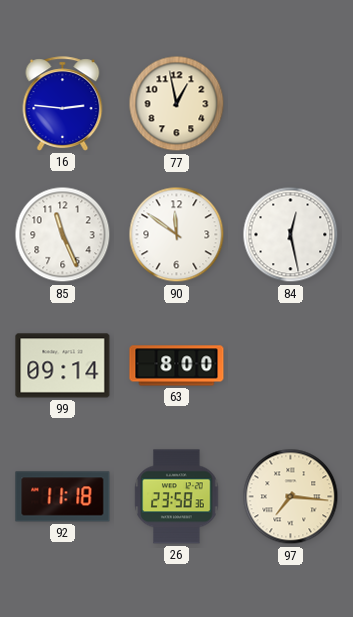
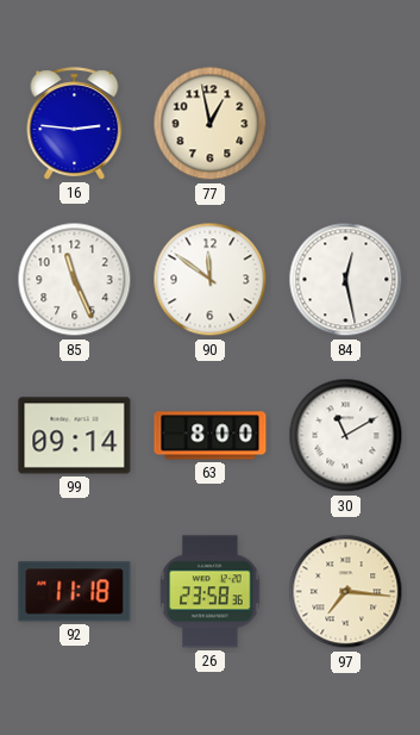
30: none -> 11:10 (346, 436)
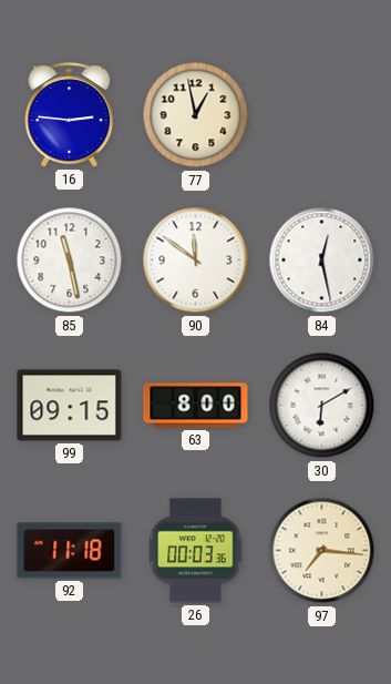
85: 11:26 -> 11:28 (70, 261)
99: 09:14 -> 09:15 (70, 406)
30: 11:10 -> 6:10 (322, 406)
26: 23:58 -> 00:03 (196, 551)
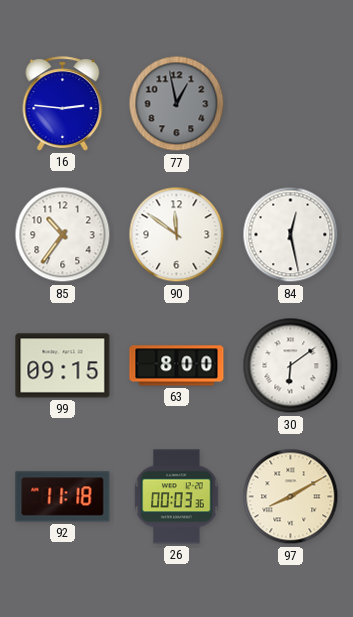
77 dial: cream -> grey (177, 104)
85: 11:28 -> 10:36 (63, 235)
30: 6:10 -> 6:09 (291, 366)
97: 7:16 -> 8:10 (291, 497)
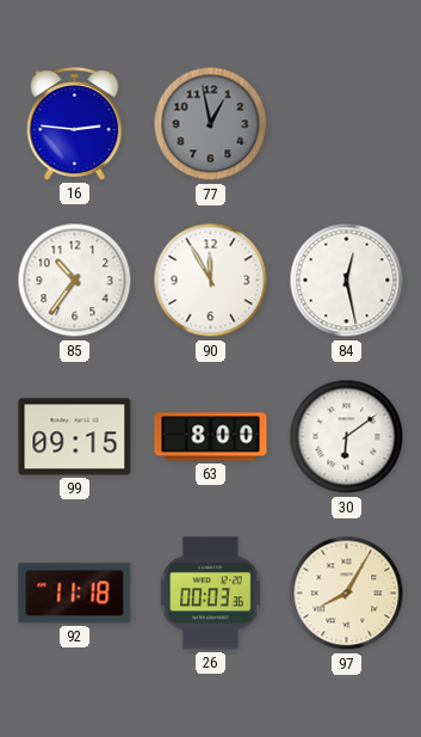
90: 11:51 -> 11:55 (211, 281)
97: 8:10 -> 8:05 (347, 594)
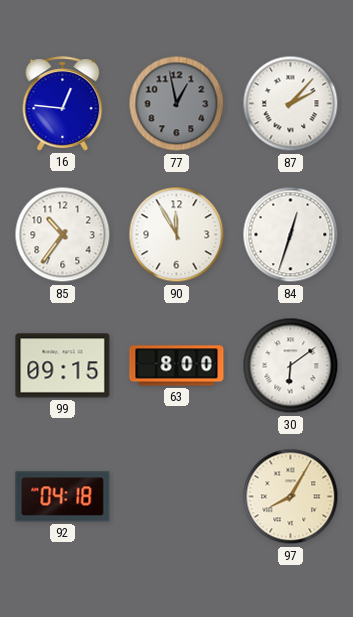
16: 2:46 -> 12:46 (63, 104)
87: none -> 2:07 (291, 104)
84: 12:28 -> 12:33 (291, 235)
92: 11:18 -> 04:18 (63, 497)
26: 00:03 -> none (211, 594)
